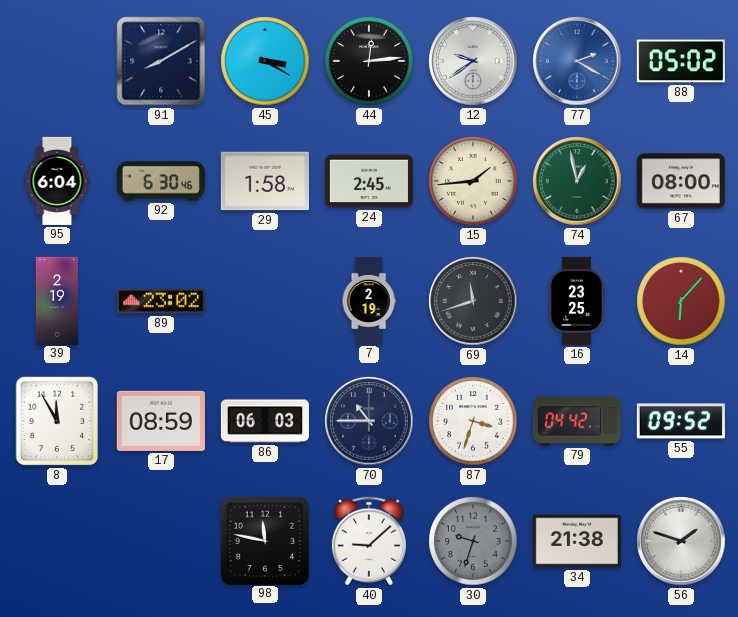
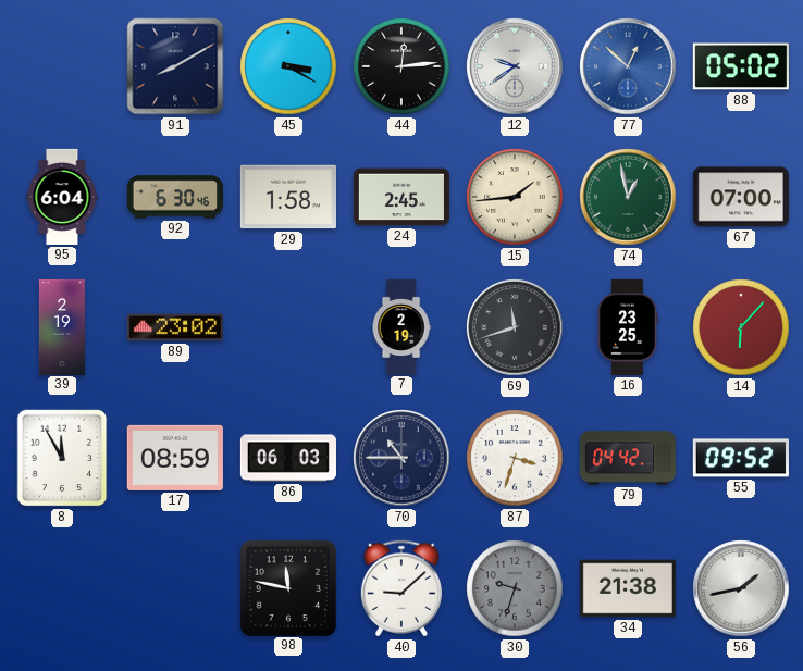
77: 2:20 -> 12:52 (628, 66)
67: 08:00 -> 07:00 (741, 197)
56: 1:48 -> 1:43 (741, 588)
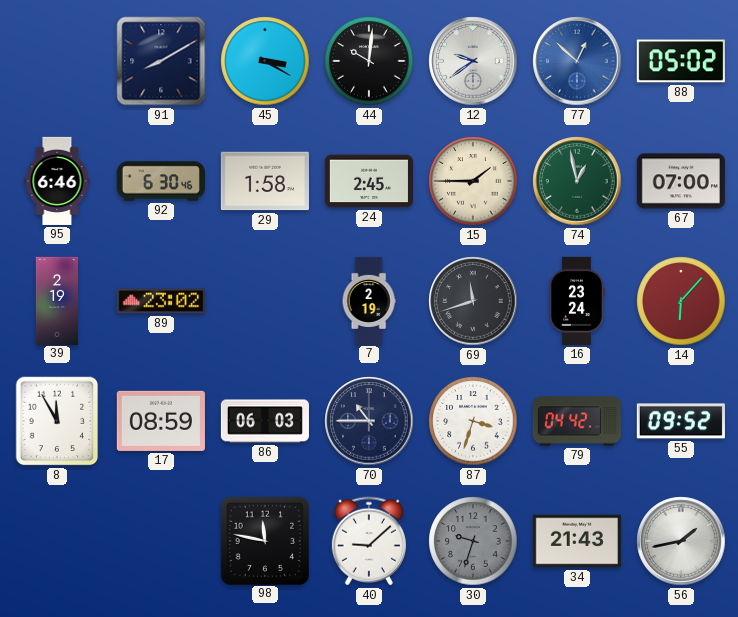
44: 12:14 -> 10:01 (369, 61)
95: 6:04 -> 6:46 (57, 181)
15: 1:44 -> 1:45 (473, 181)
16: 23:25 -> 23:24 (577, 301)
34: 21:38 -> 21:43 (577, 541)
